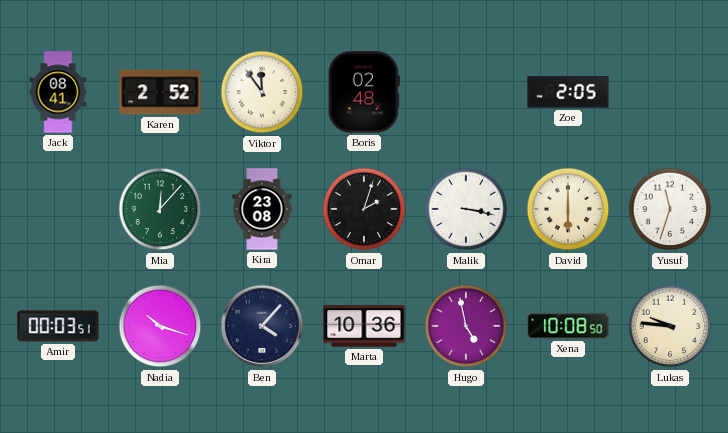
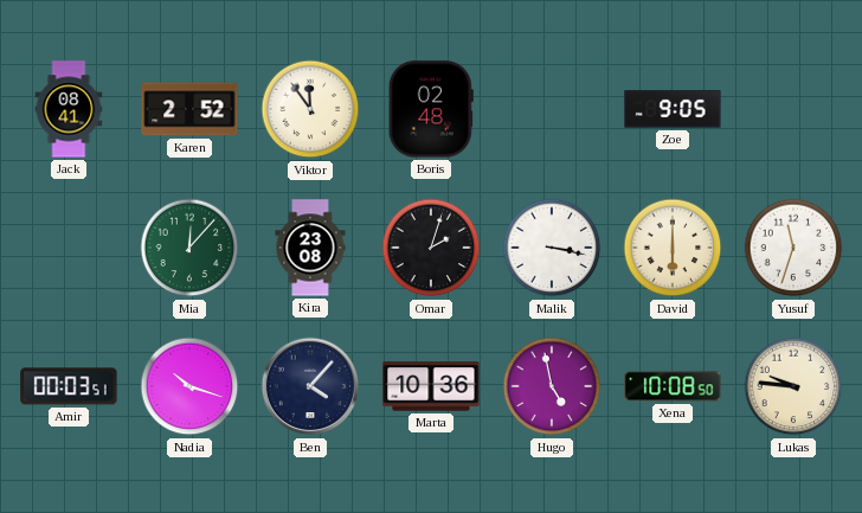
Zoe: 2:05 -> 9:05 (673, 109)
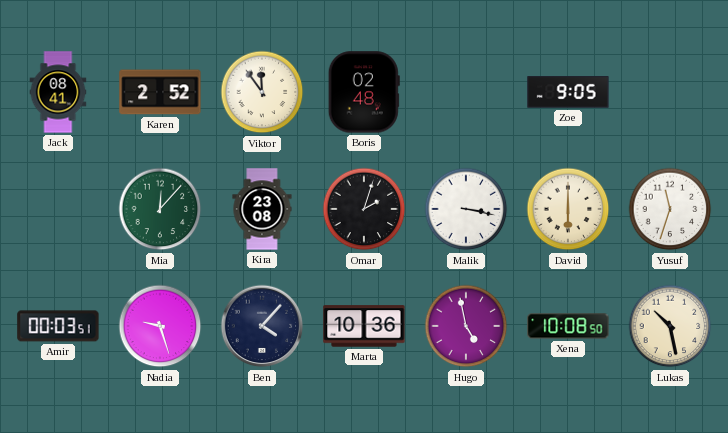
Nadia: 10:18 -> 9:27 (160, 326)
Lukas: 9:46 -> 10:28 (670, 326)
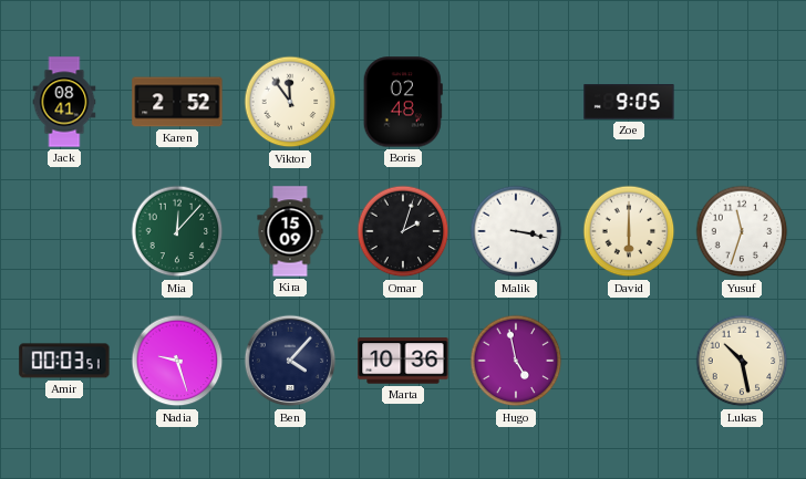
Kira: 23:08 -> 15:09 (290, 231)
Xena: 10:08 -> none (568, 326)
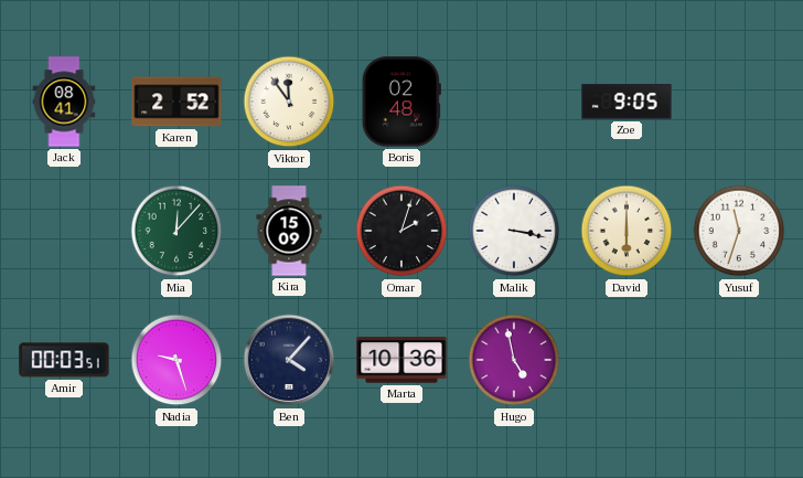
Lukas: 10:28 -> none (742, 361)
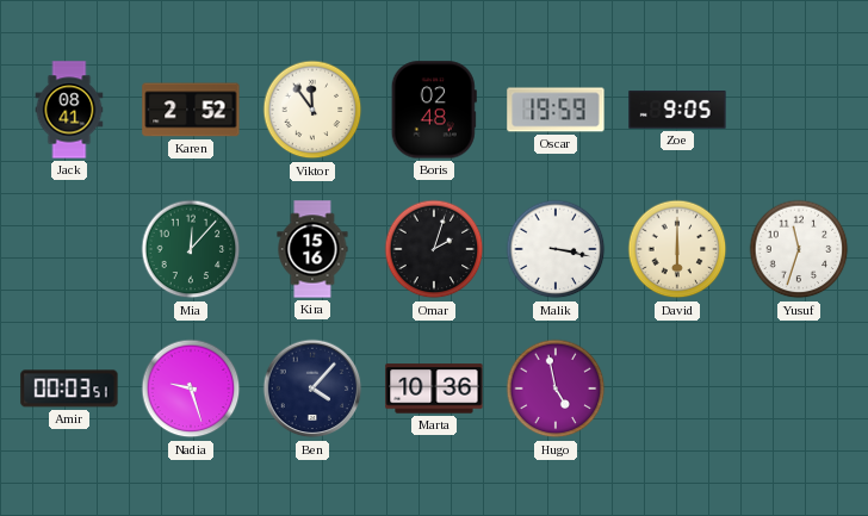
Oscar: none -> 19:59 (556, 110)
Kira: 15:09 -> 15:16 (312, 249)
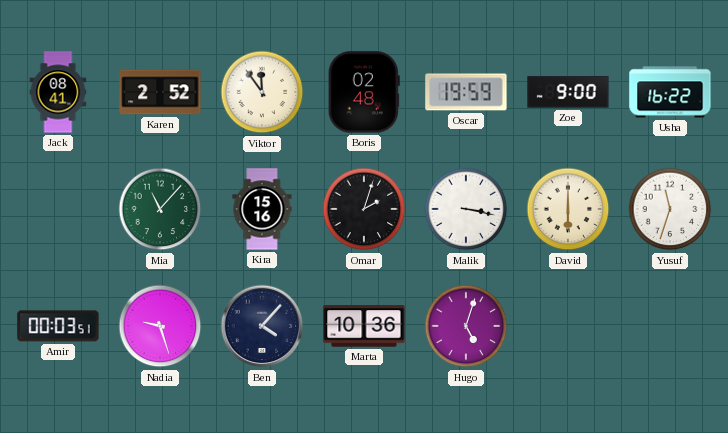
Zoe: 9:05 -> 9:00 (568, 92)
Usha: none -> 16:22 (670, 92)
Mia: 12:07 -> 11:07 (160, 209)
Hugo: 4:58 -> 5:03 (466, 326)
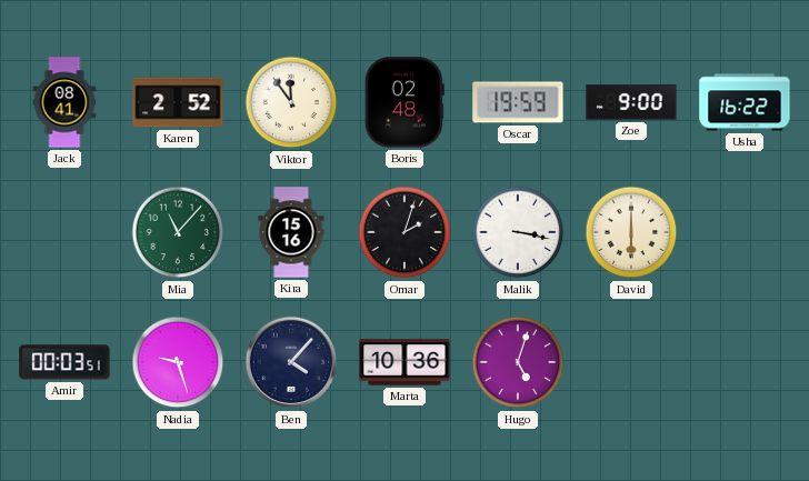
Yusuf: 11:33 -> none (670, 209)
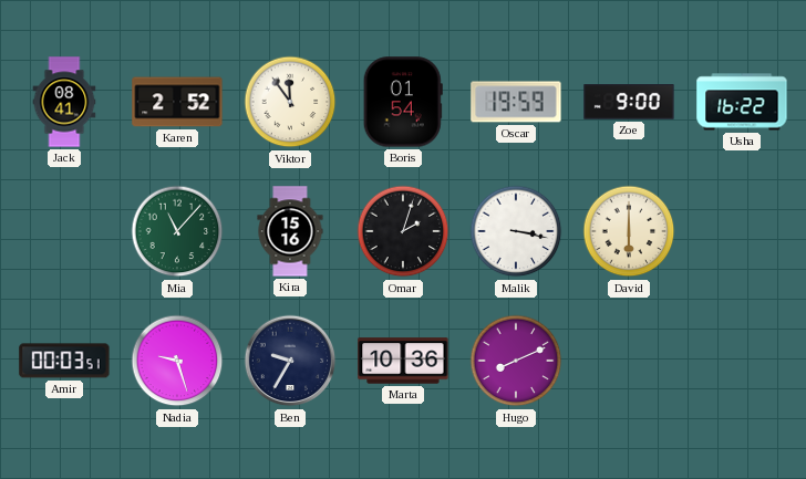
Boris: 02:48 -> 01:54 (403, 102)
Ben: 4:07 -> 9:35 (290, 361)
Hugo: 5:03 -> 8:11 (516, 361)
